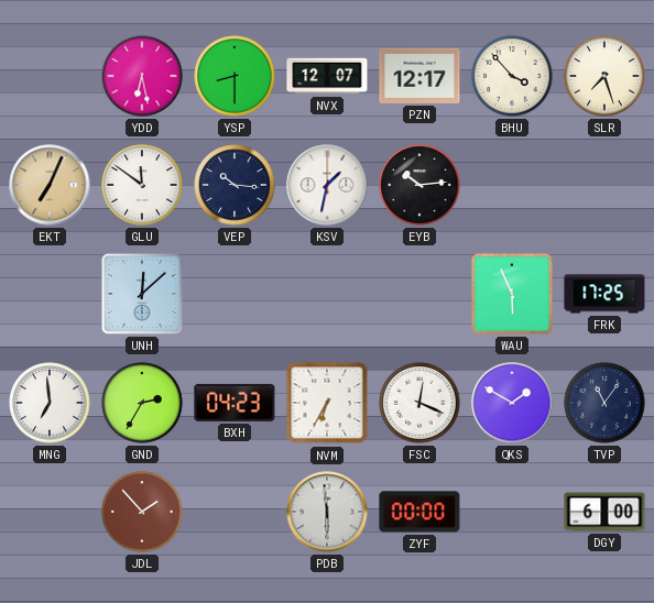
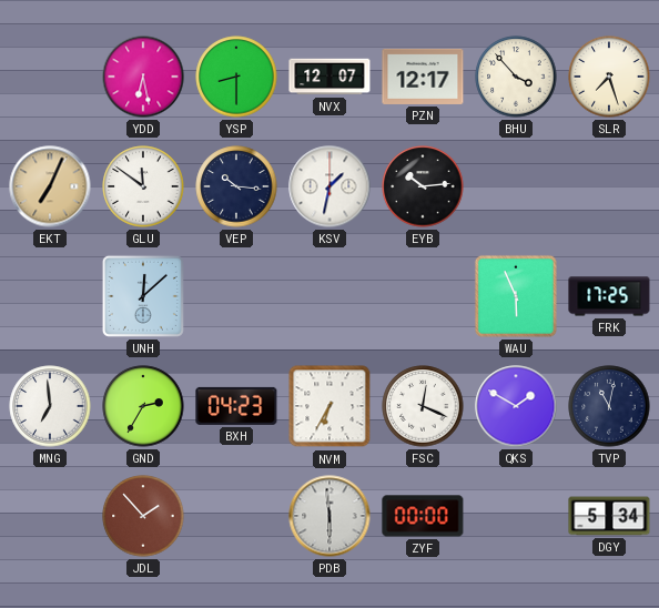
TVP: 11:06 -> 11:02 (609, 406)
DGY: 6:00 -> 5:34 (609, 516)
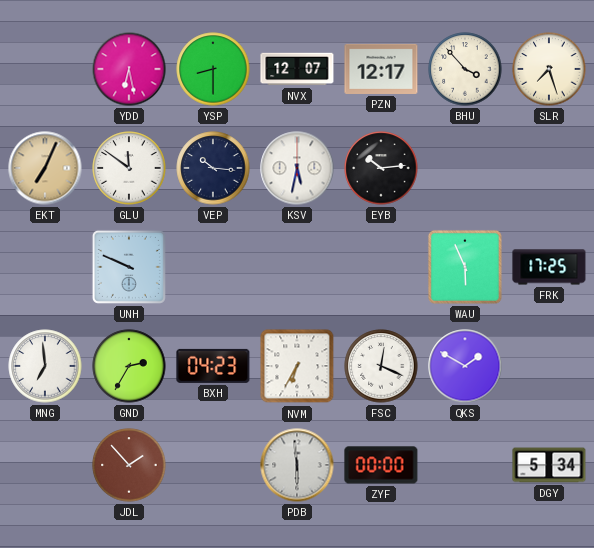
KSV: 1:32 -> 5:32 (297, 168)
UNH: 12:08 -> 9:49 (129, 267)
TVP: 11:02 -> none (609, 406)
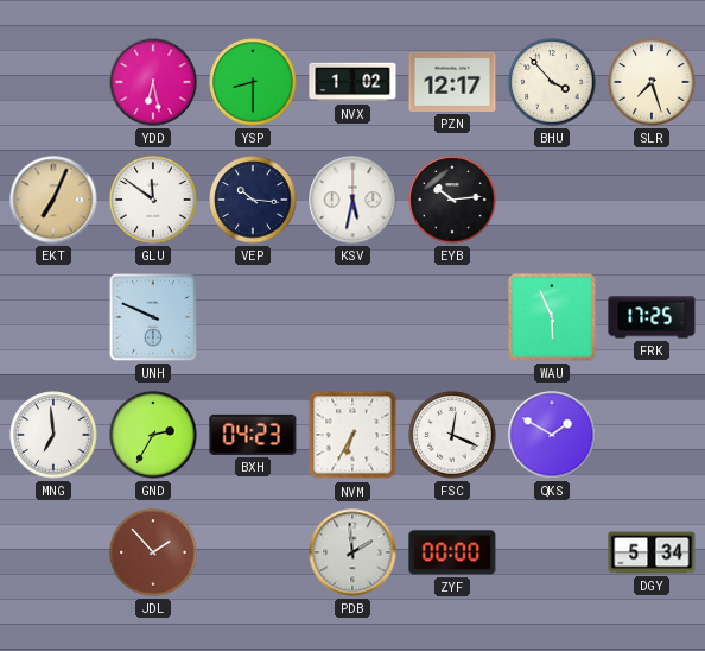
NVX: 12:07 -> 1:02 (352, 82)
PDB: 5:59 -> 1:59 (352, 552)
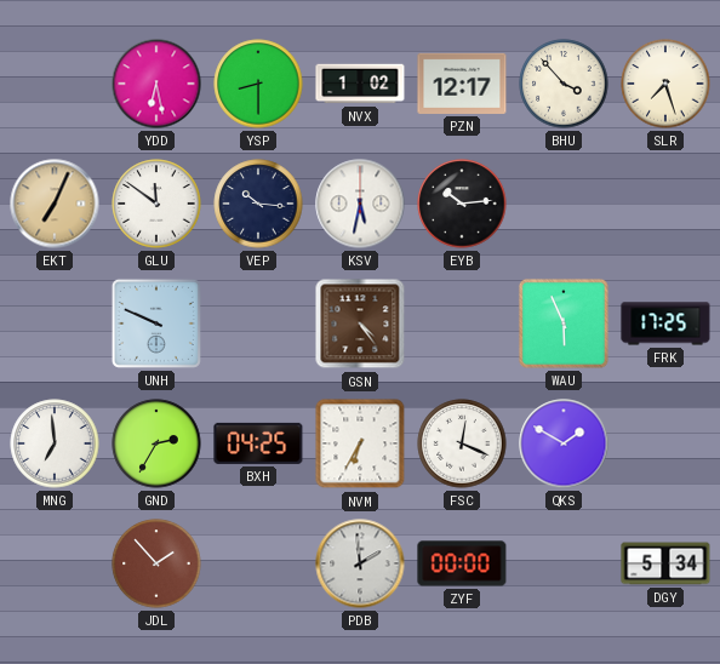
GSN: none -> 4:24 (360, 324)
BXH: 04:23 -> 04:25 (258, 443)
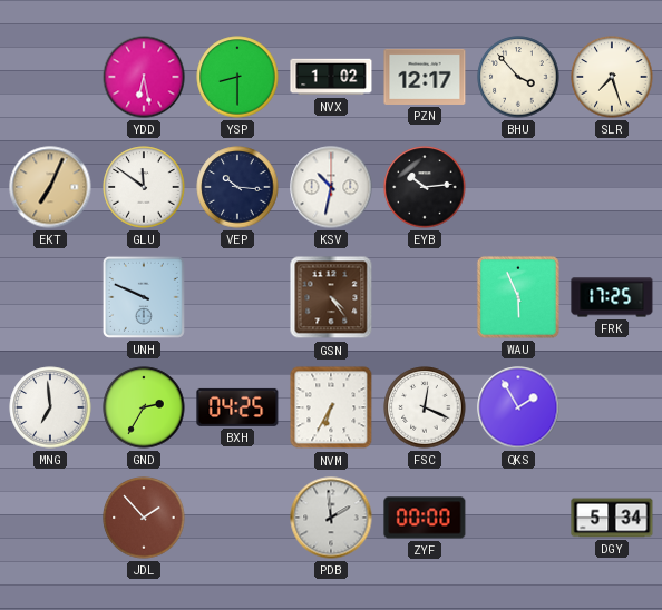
KSV: 5:32 -> 10:32 (331, 187)
QKS: 1:50 -> 1:55 (518, 407)
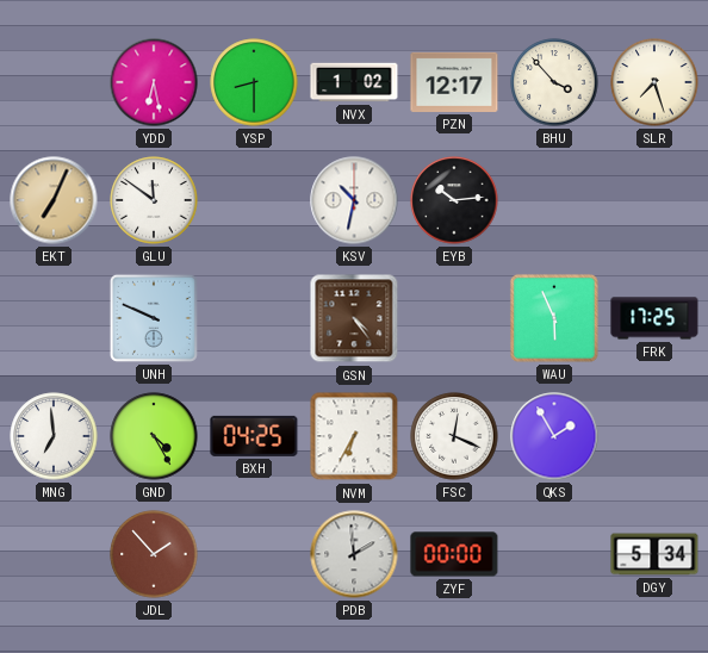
VEP: 10:16 -> none (237, 187)
GND: 2:35 -> 4:25 (154, 436)
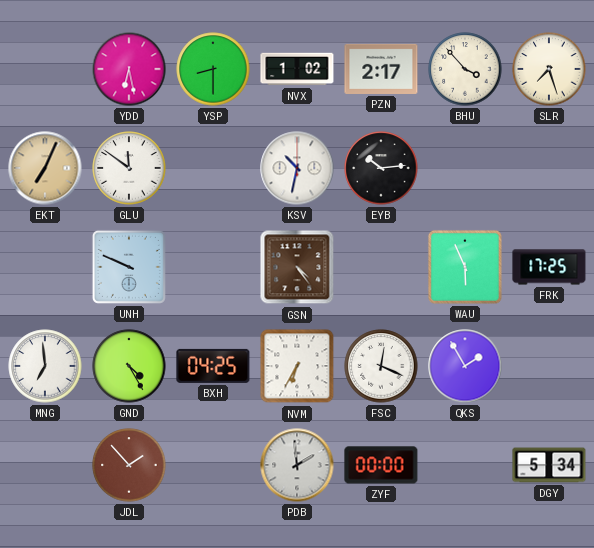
PZN: 12:17 -> 2:17 (381, 69)
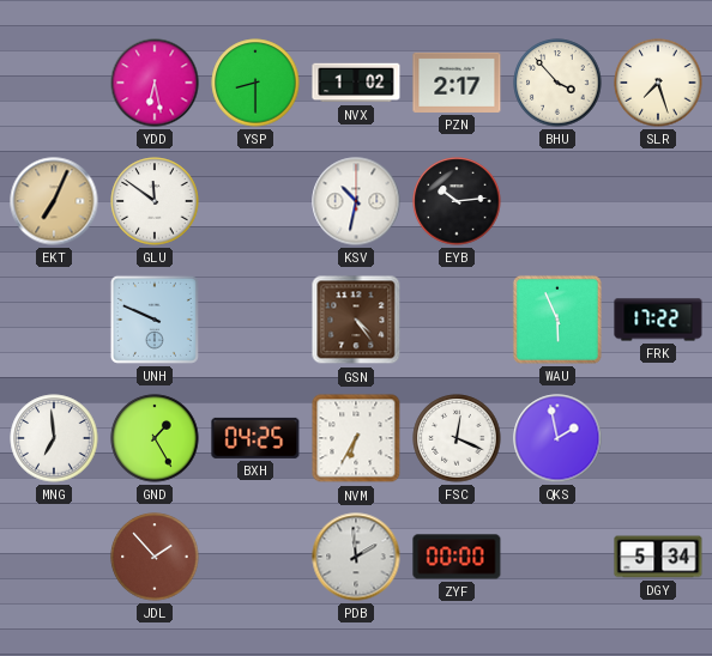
FRK: 17:25 -> 17:22 (658, 320)
GND: 4:25 -> 1:25 (155, 438)
QKS: 1:55 -> 1:58 (557, 438)
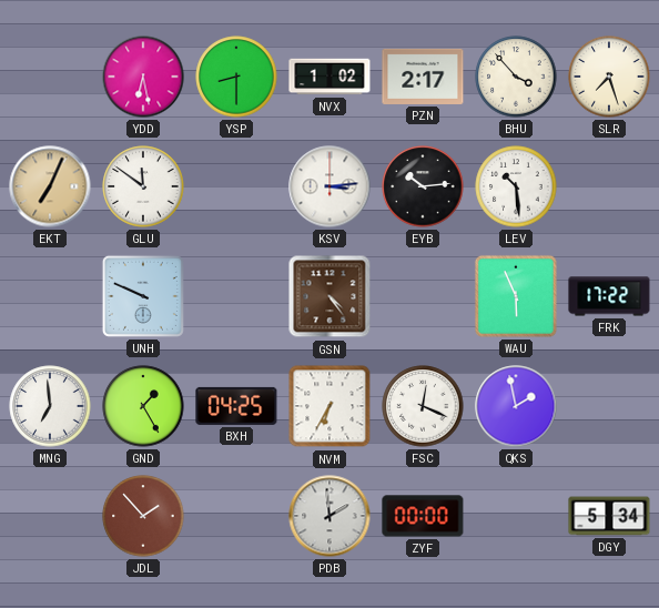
KSV: 10:32 -> 3:14 (329, 186)
LEV: none -> 10:29 (516, 186)
